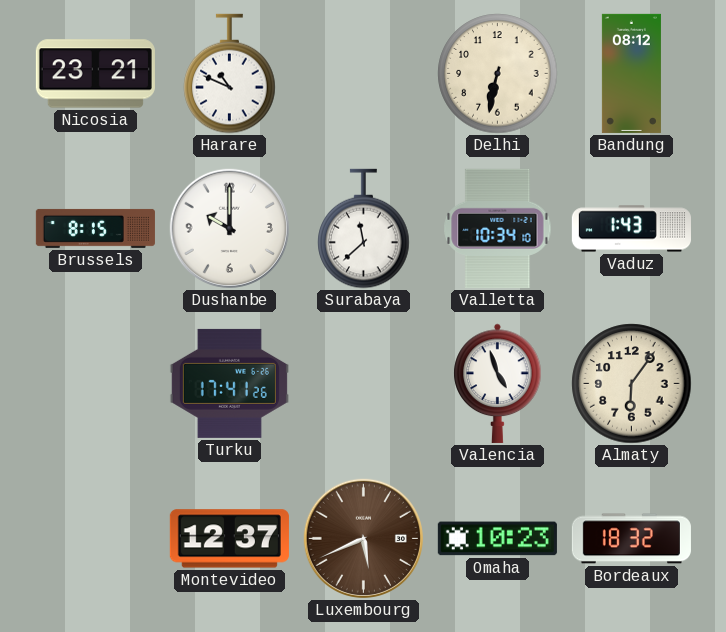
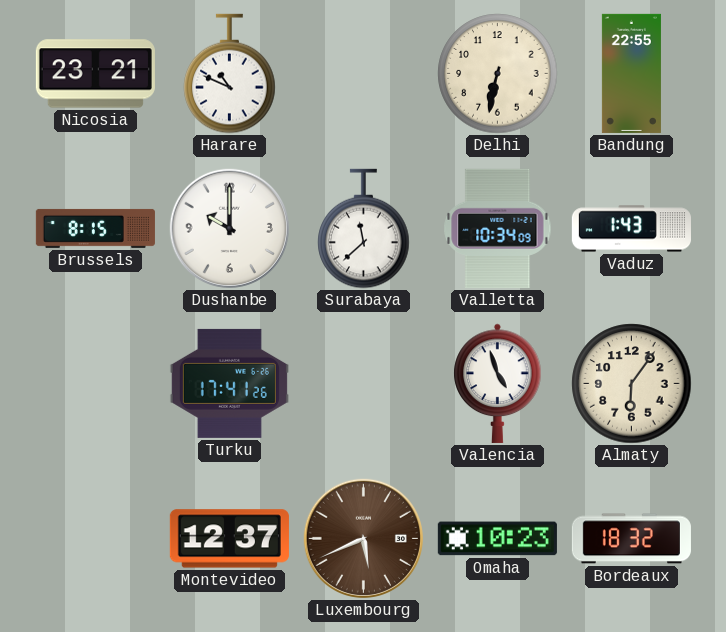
Bandung: 08:12 -> 22:55 (631, 73)
Valletta: 10:34:10 -> 10:34:09 (498, 228)
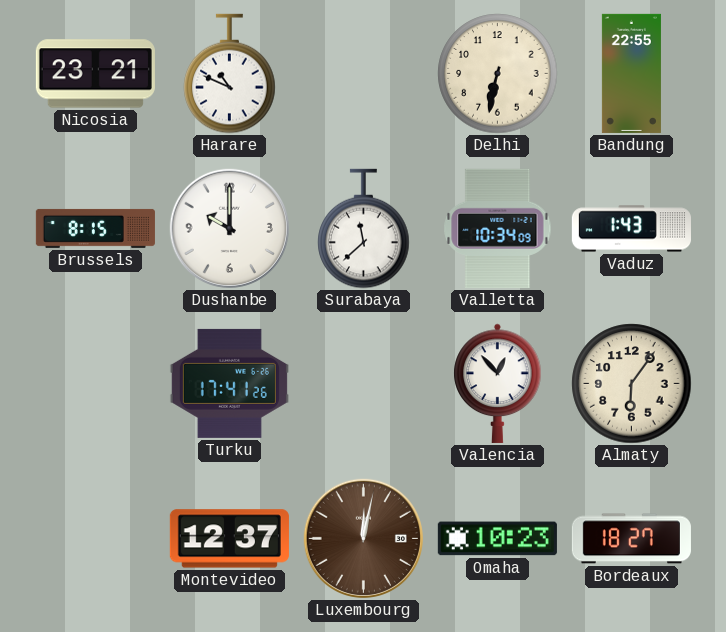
Valencia: 4:57 -> 12:53 (498, 383)
Luxembourg: 5:41 -> 12:02 (363, 538)
Bordeaux: 18:32 -> 18:27 (631, 539)
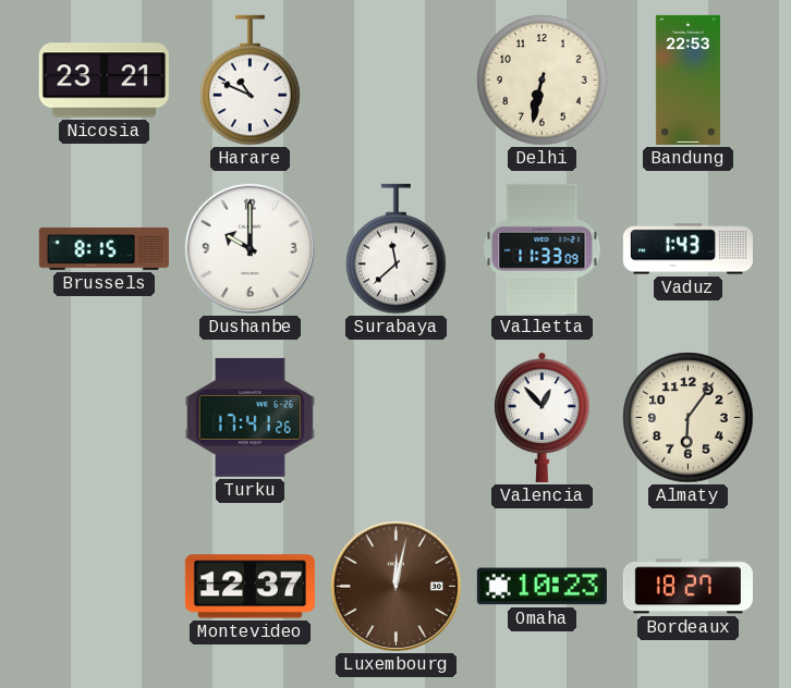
Bandung: 22:55 -> 22:53 (687, 79)
Valletta: 10:34 -> 11:33 (543, 248)
